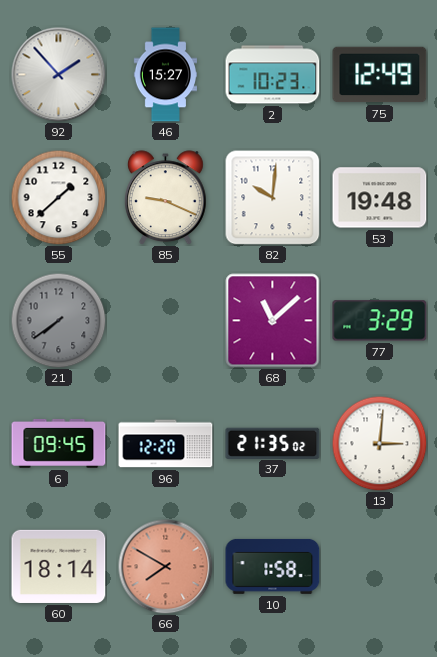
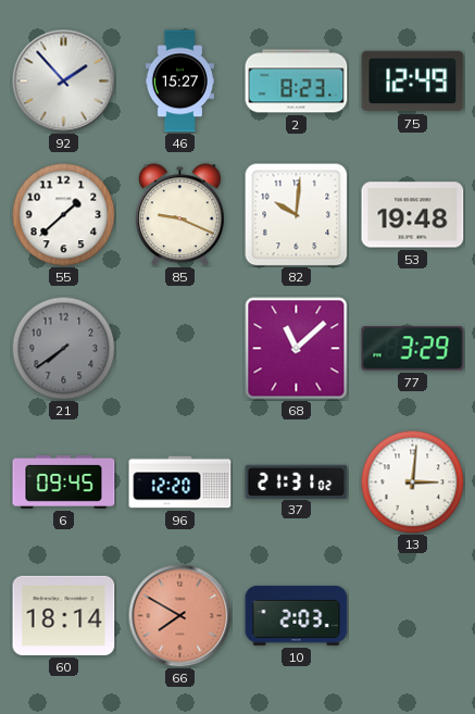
2: 10:23 -> 8:23 (297, 82)
37: 21:35 -> 21:31 (297, 481)
10: 1:58 -> 2:03 (297, 615)
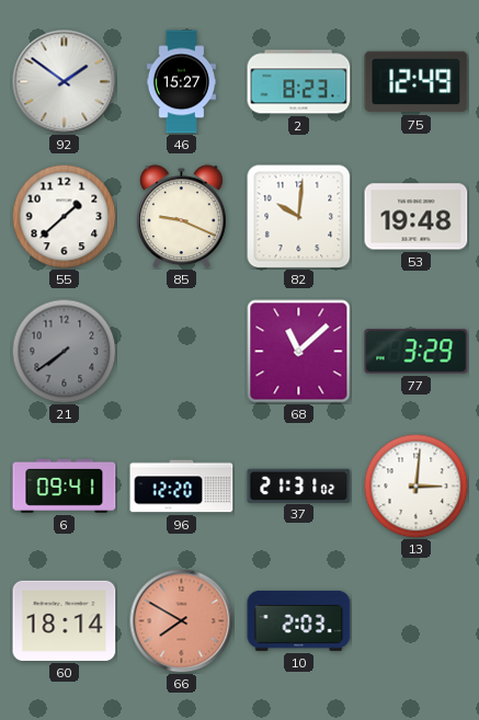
92: 1:53 -> 1:51 (64, 81)
6: 09:45 -> 09:41 (65, 485)
